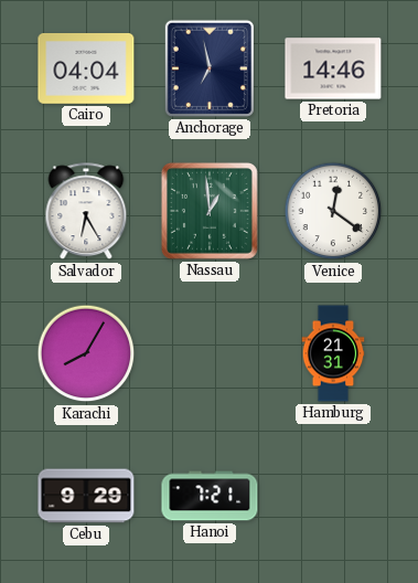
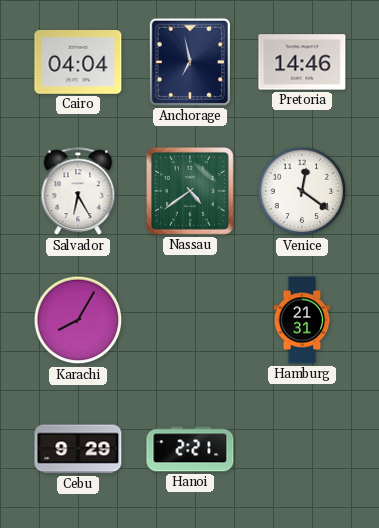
Nassau: 12:59 -> 4:39 (190, 191)
Hanoi: 7:21 -> 2:21 (190, 449)
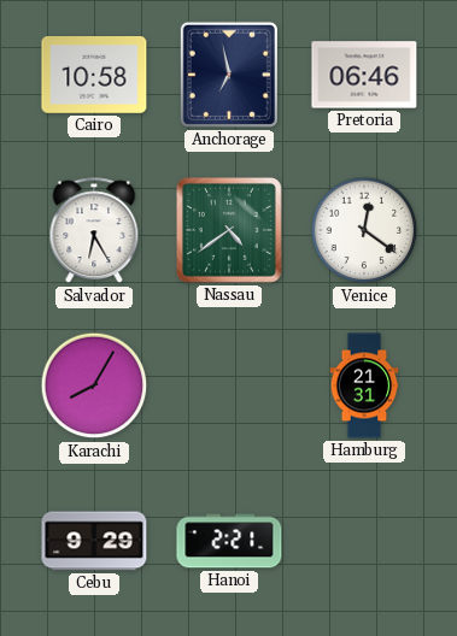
Cairo: 04:04 -> 10:58 (94, 76)
Pretoria: 14:46 -> 06:46 (364, 75)
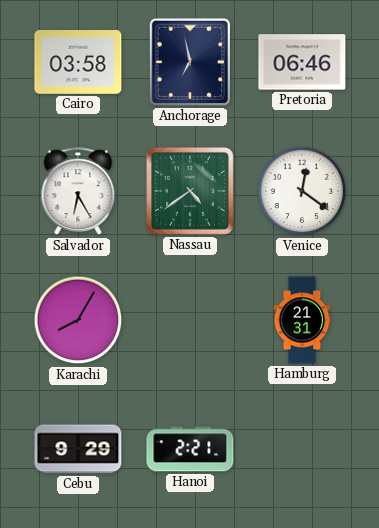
Cairo: 10:58 -> 03:58 (78, 63)
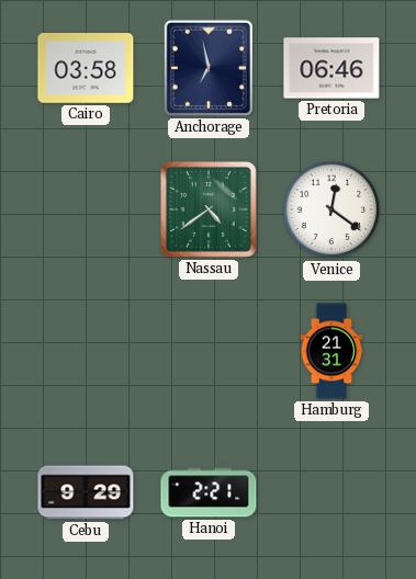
Salvador: 6:25 -> none (78, 192)
Karachi: 8:05 -> none (78, 320)
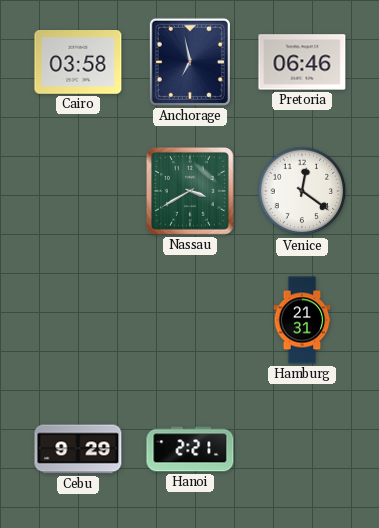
Nassau: 4:39 -> 3:40 (190, 191)
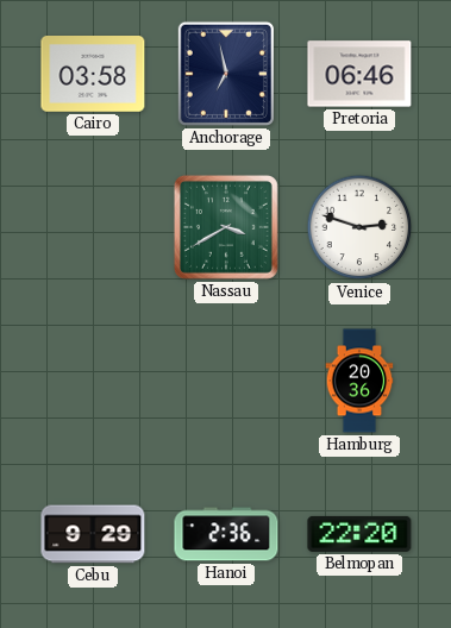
Venice: 12:21 -> 2:48 (359, 227)
Hamburg: 21:31 -> 20:36 (359, 381)
Hanoi: 2:21 -> 2:36 (226, 534)
Belmopan: none -> 22:20 (359, 534)
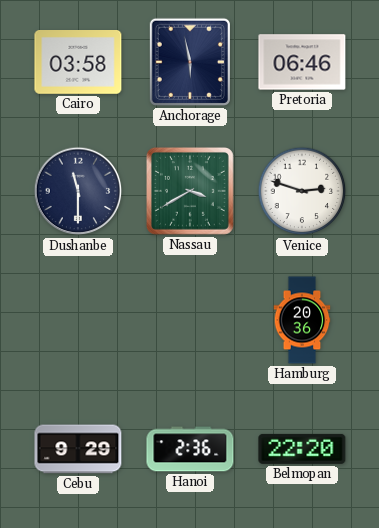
Anchorage: 6:58 -> 5:58 (190, 62)
Dushanbe: none -> 11:30 (78, 191)
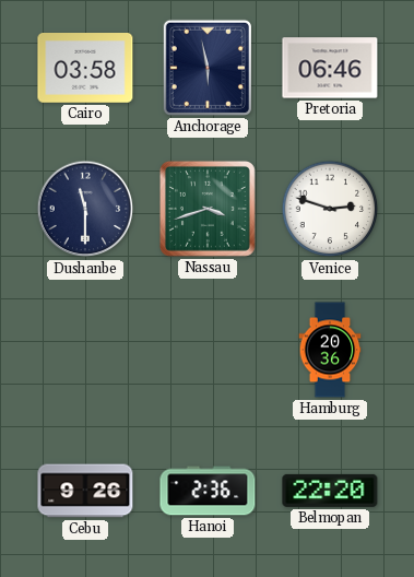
Nassau: 3:40 -> 3:42 (208, 209)
Cebu: 9:29 -> 9:26 (85, 491)
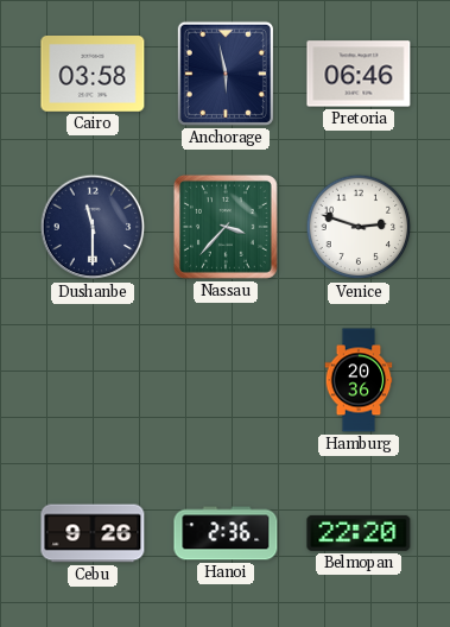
Nassau: 3:42 -> 3:37 (226, 227)
